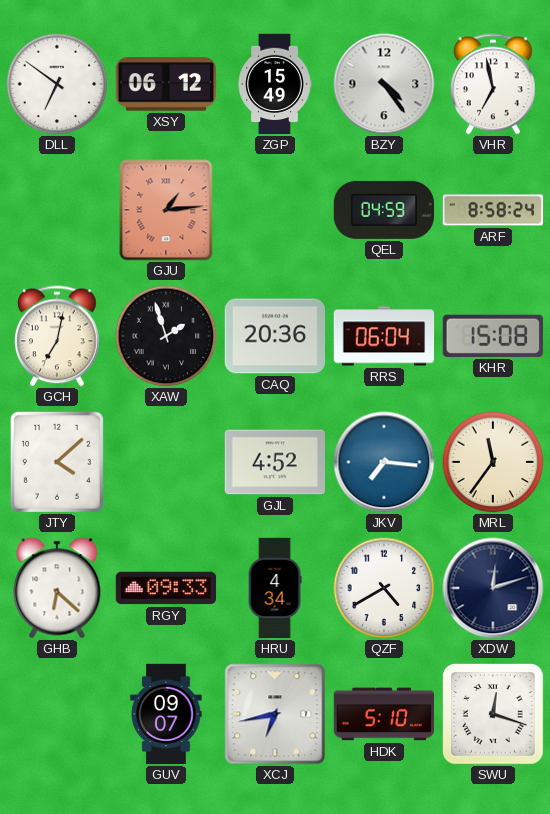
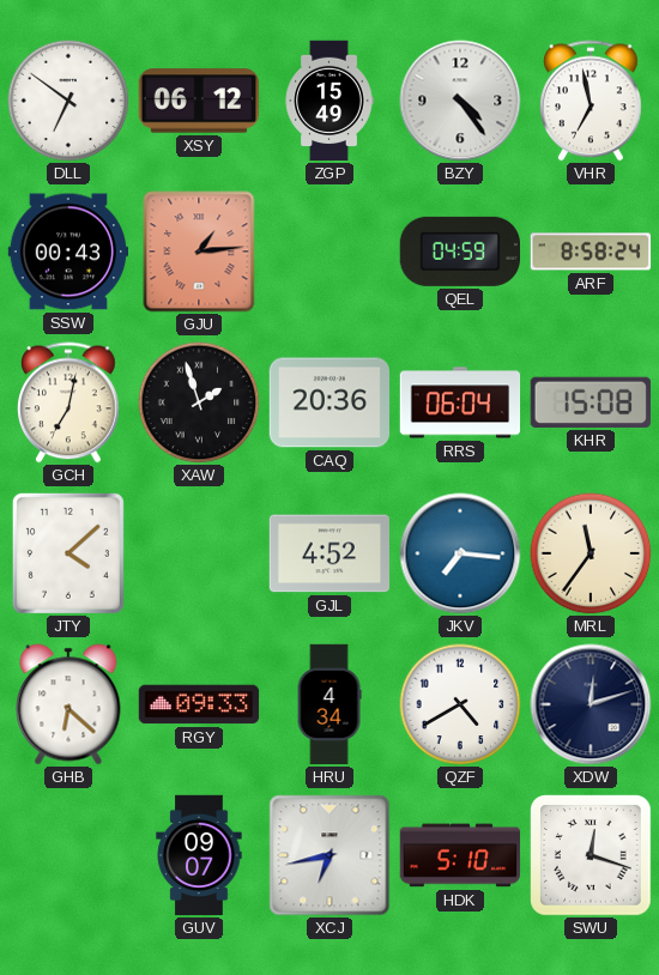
SSW: none -> 00:43 (67, 252)
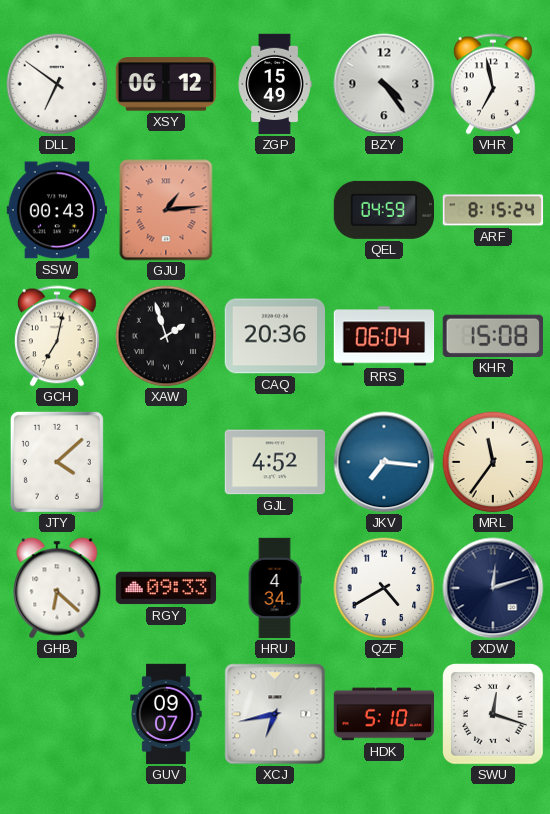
ARF: 8:58 -> 8:15 (493, 210)
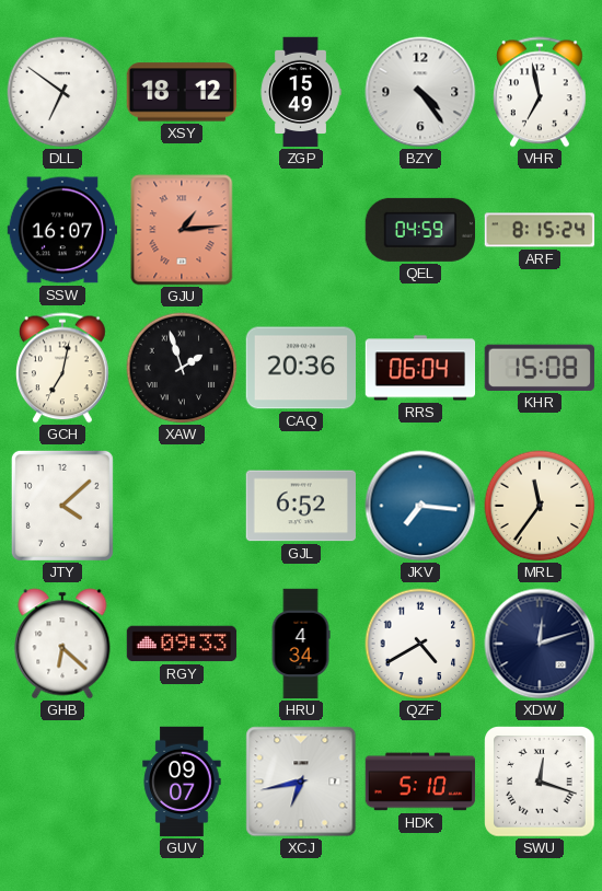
XSY: 06:12 -> 18:12 (181, 92)
SSW: 00:43 -> 16:07 (61, 230)
GJL: 4:52 -> 6:52 (300, 506)
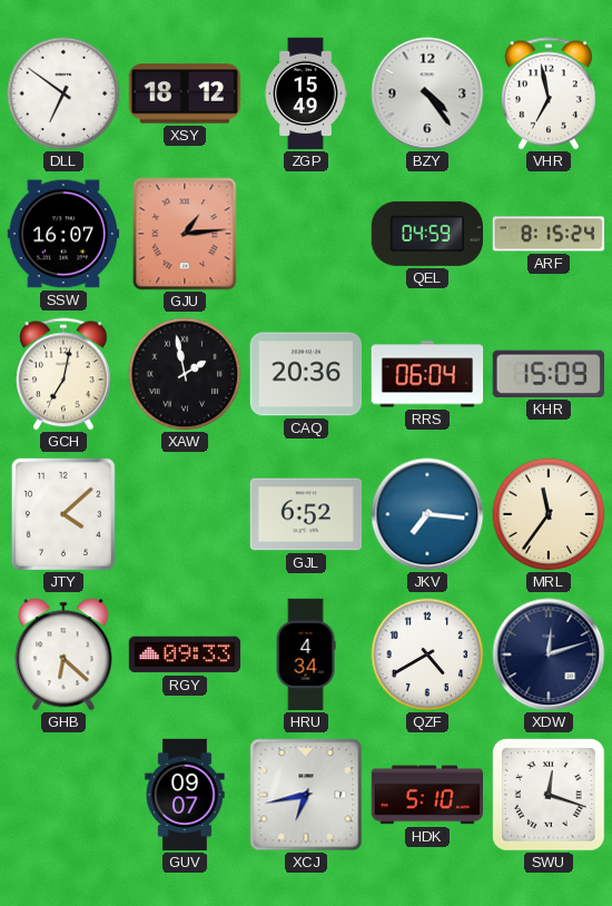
XAW: 1:57 -> 1:58 (185, 374)
KHR: 15:08 -> 15:09 (549, 374)
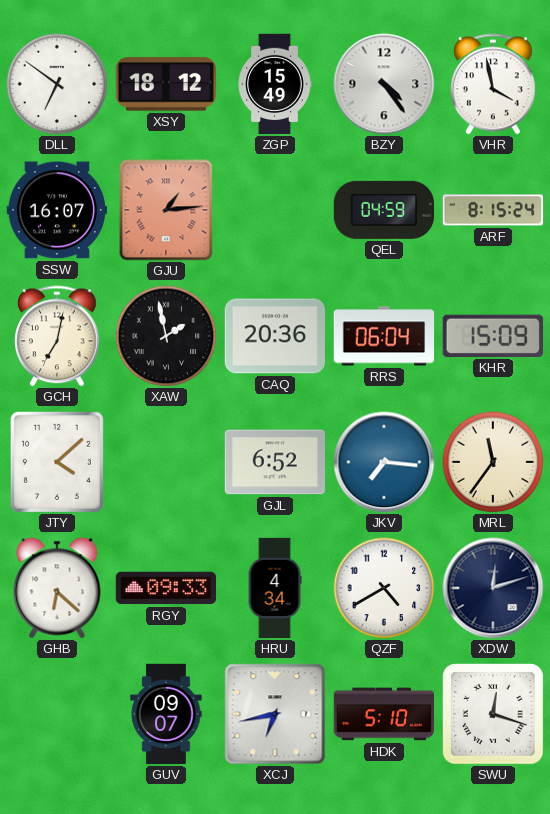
VHR: 6:58 -> 3:58 (494, 84)
